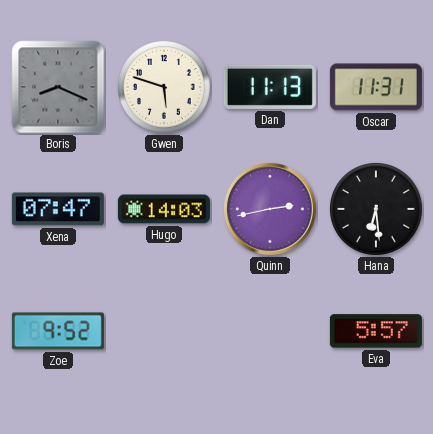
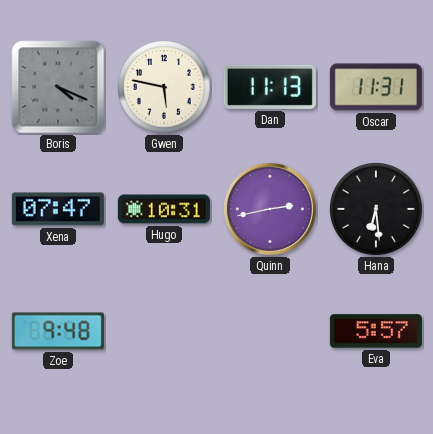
Boris: 8:19 -> 4:19 (58, 87)
Gwen: 5:48 -> 5:47 (165, 88)
Hugo: 14:03 -> 10:31 (164, 209)
Zoe: 9:52 -> 9:48 (58, 331)
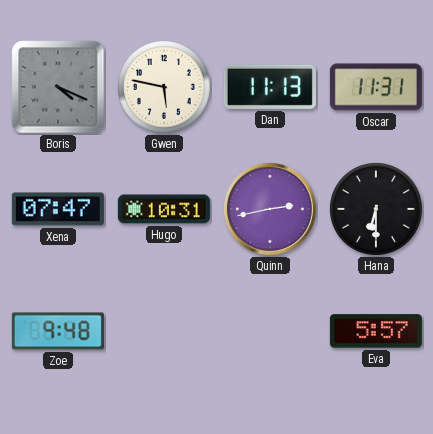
Hana: 6:29 -> 6:30 (377, 210)
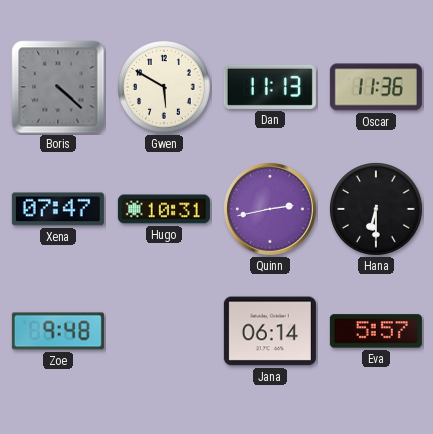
Boris: 4:19 -> 4:22 (58, 87)
Gwen: 5:47 -> 5:50 (165, 88)
Oscar: 11:31 -> 11:36 (376, 87)
Jana: none -> 06:14 (270, 331)
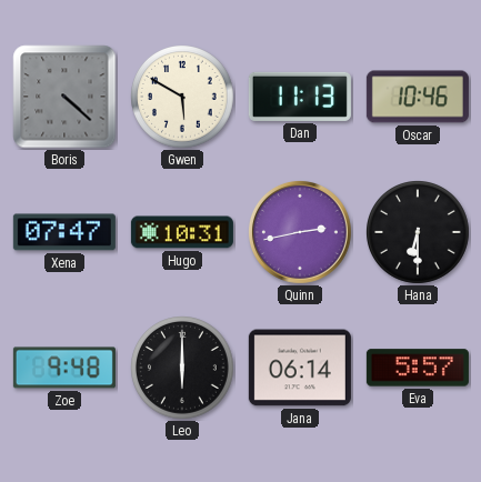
Oscar: 11:36 -> 10:46 (418, 97)
Leo: none -> 6:00 (183, 369)
